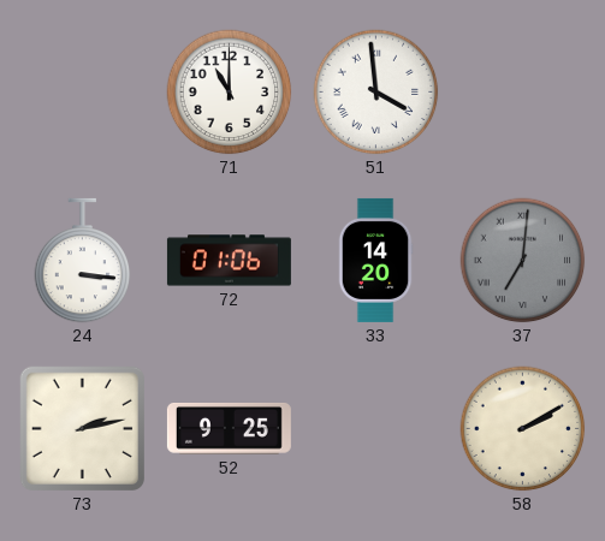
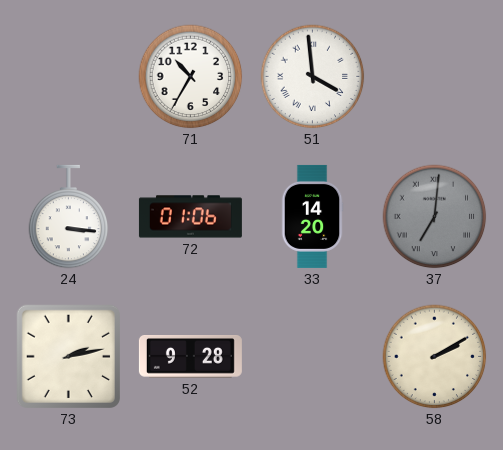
71: 11:00 -> 10:35 (191, 77)
52: 9:25 -> 9:28 (190, 357)
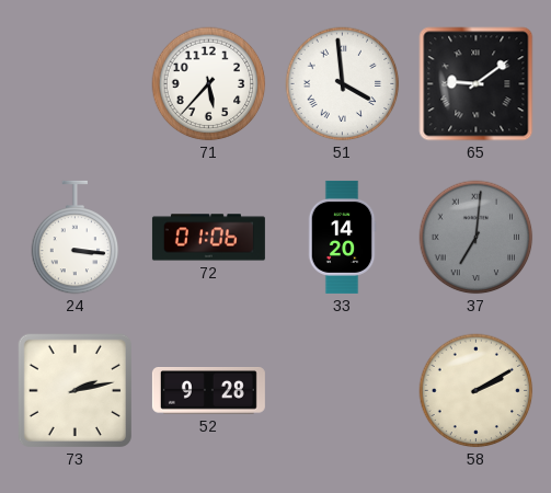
71: 10:35 -> 5:37 (209, 84)
65: none -> 9:09 (477, 84)
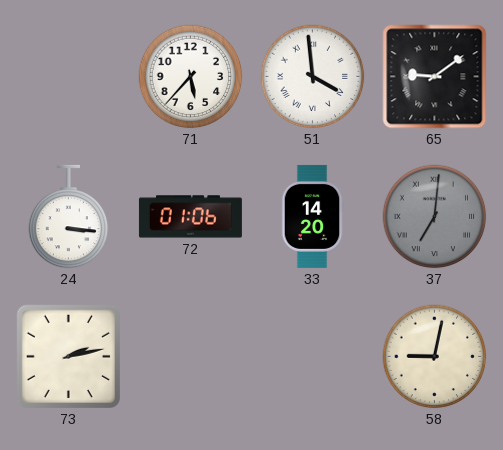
52: 9:28 -> none (208, 391)
58: 2:10 -> 9:02 (435, 357)
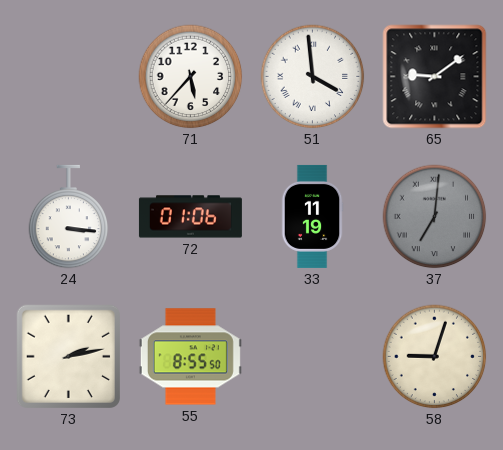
33: 14:20 -> 11:19 (312, 216)
55: none -> 8:55 (190, 357)
58: 9:02 -> 9:03 (435, 357)
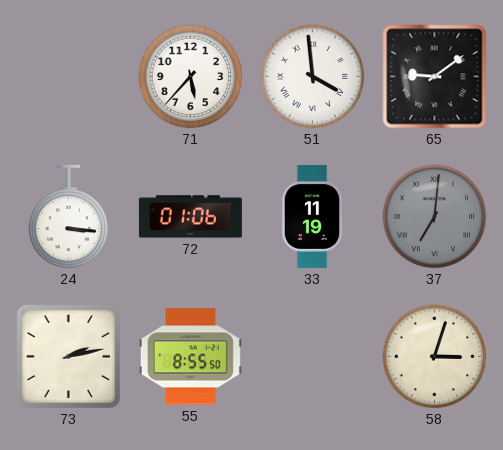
58: 9:03 -> 3:03 (435, 357)
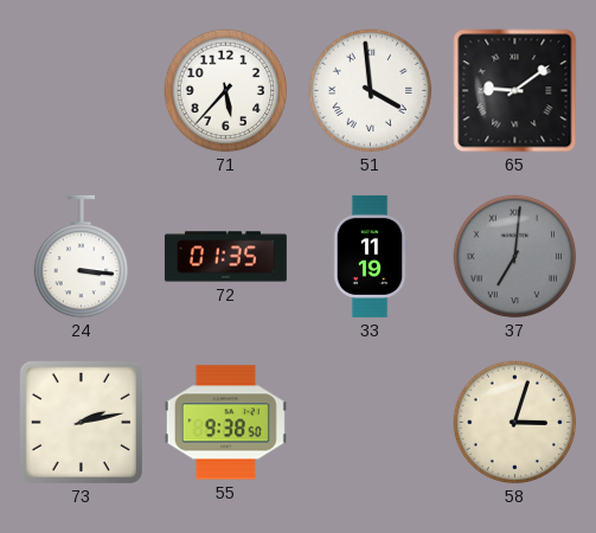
72: 01:06 -> 01:35 (225, 257)
55: 8:55 -> 9:38 (225, 423)
